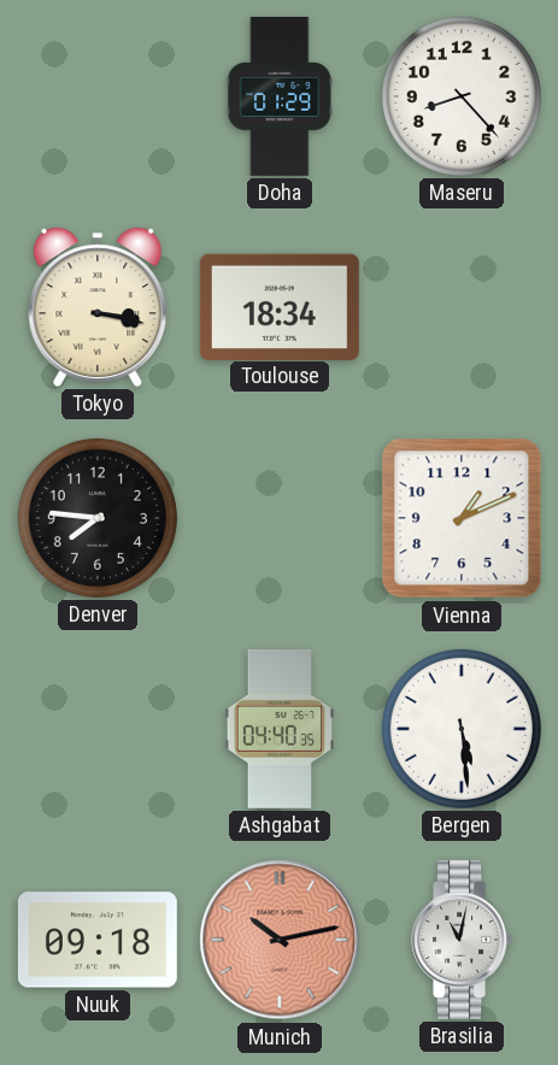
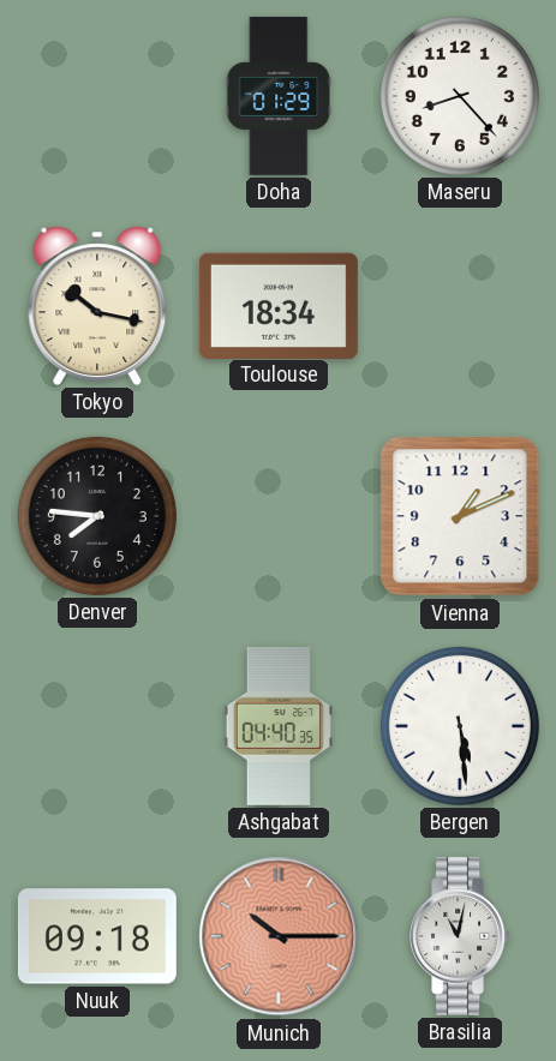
Tokyo: 3:17 -> 10:17 (97, 306)
Munich: 10:13 -> 10:15 (279, 936)
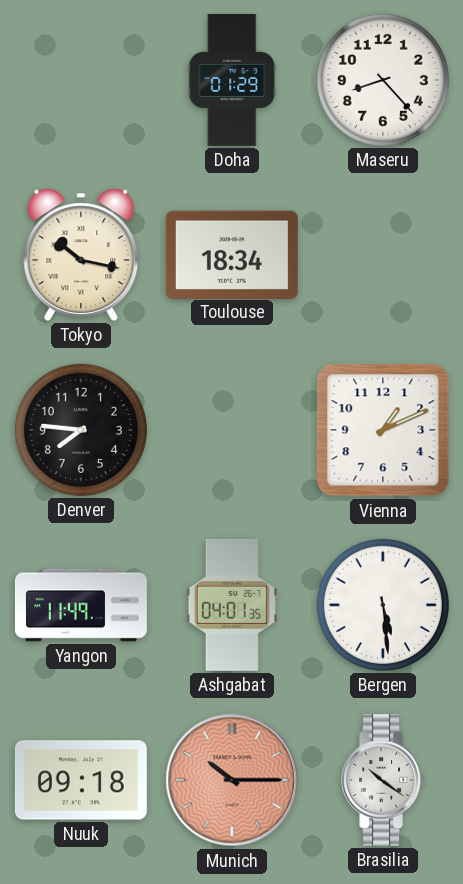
Yangon: none -> 11:49 (81, 605)
Ashgabat: 04:40 -> 04:01 (232, 605)
Brasilia: 11:02 -> 10:21 (384, 780)
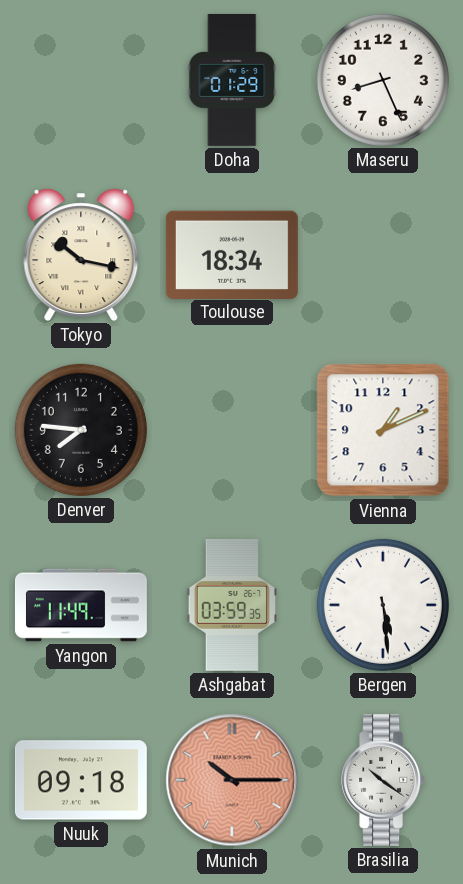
Maseru: 8:23 -> 8:26 (383, 80)
Ashgabat: 04:01 -> 03:59 (232, 605)
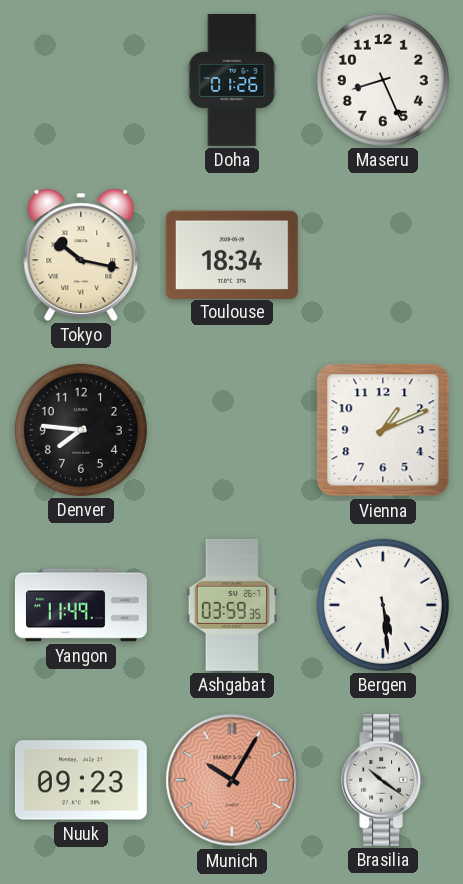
Doha: 01:29 -> 01:26 (232, 80)
Nuuk: 09:18 -> 09:23 (81, 780)
Munich: 10:15 -> 10:05 (232, 780)
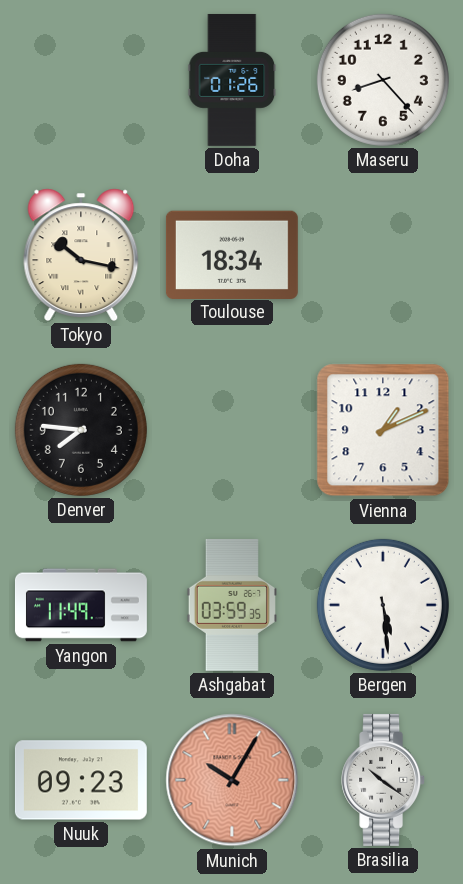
Maseru: 8:26 -> 8:23 (383, 80)
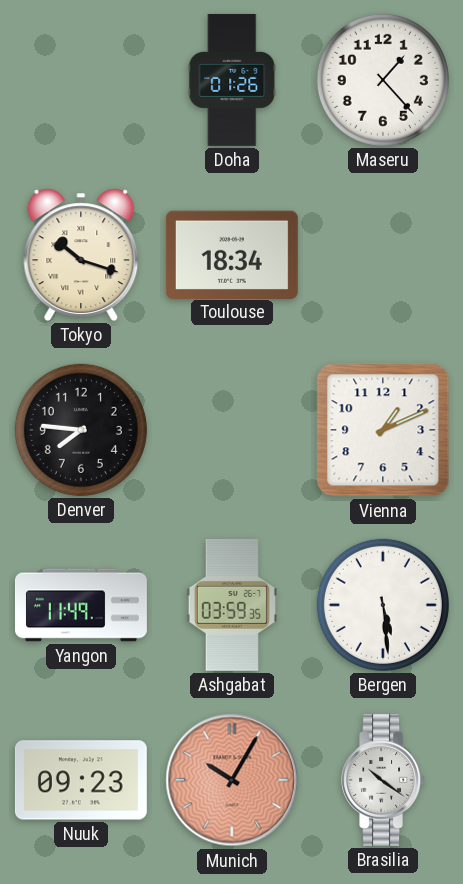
Maseru: 8:23 -> 1:23 (383, 80)
Tokyo: 10:17 -> 10:18 (81, 255)
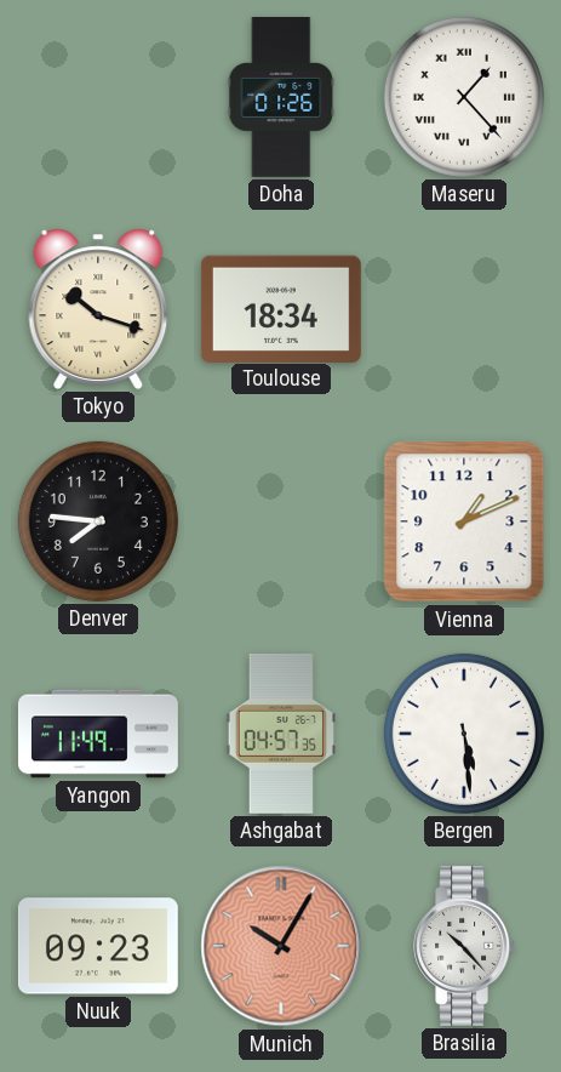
Maseru numerals: Arabic -> Roman (464, 97)
Ashgabat: 03:59 -> 04:57 (281, 734)
Brasilia: 10:21 -> 10:23 (465, 946)
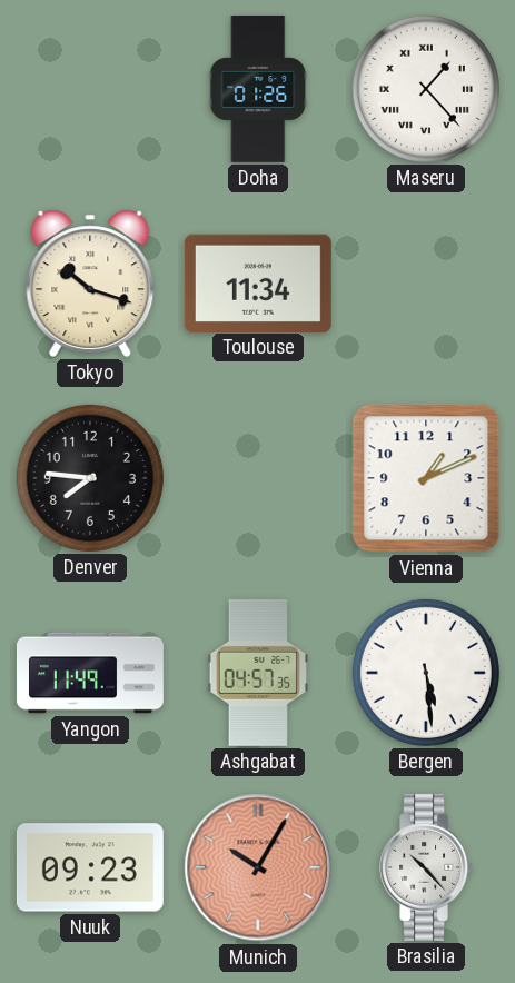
Toulouse: 18:34 -> 11:34 (258, 282)
